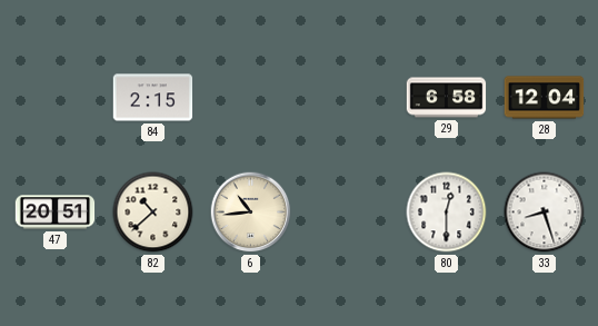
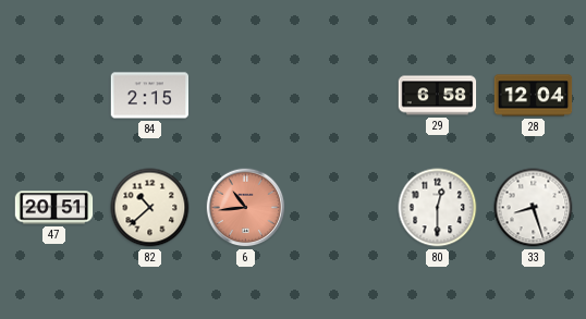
6 dial: cream -> salmon (246, 208)
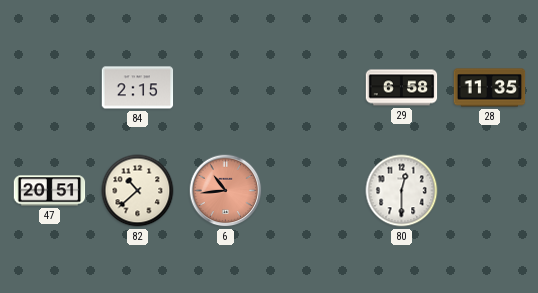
28: 12:04 -> 11:35 (490, 88)
33: 8:27 -> none (534, 208)
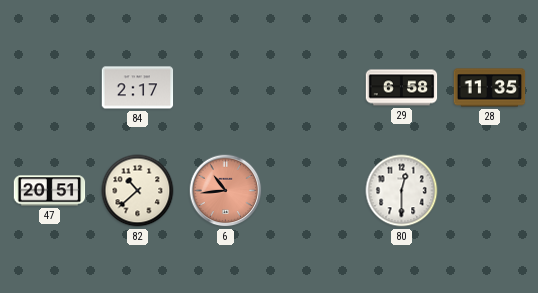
84: 2:15 -> 2:17 (138, 88)
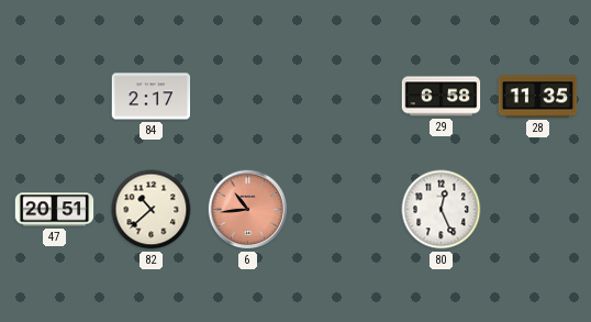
80: 12:30 -> 12:26 (442, 210)
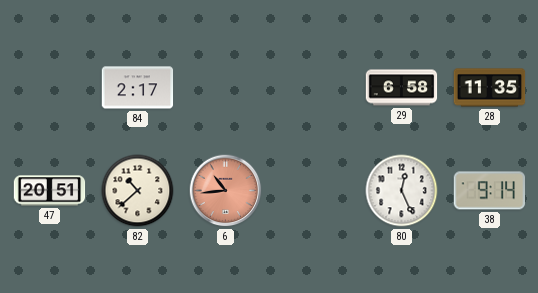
38: none -> 9:14 (490, 191)
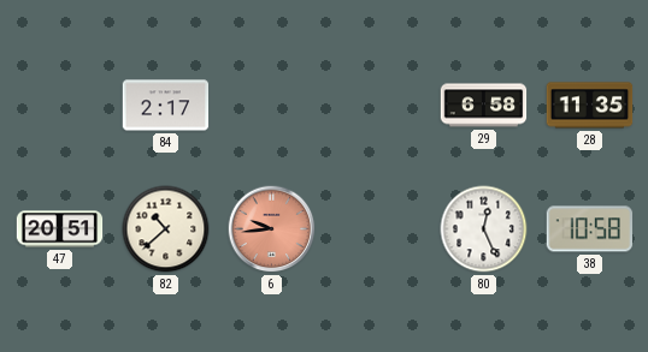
6: 10:44 -> 9:44 (272, 229)
38: 9:14 -> 10:58 (590, 229)
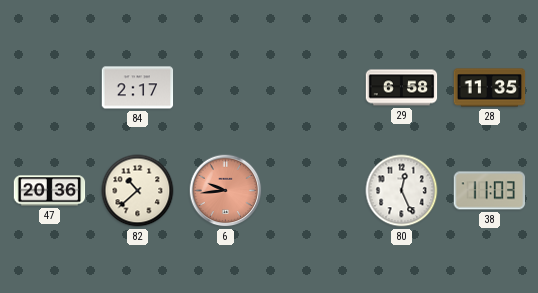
47: 20:51 -> 20:36 (50, 191)
38: 10:58 -> 11:03 (490, 191)
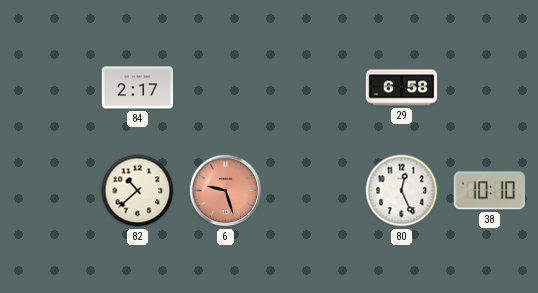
28: 11:35 -> none (490, 88)
47: 20:36 -> none (50, 191)
6: 9:44 -> 9:27 (226, 191)
38: 11:03 -> 10:10 (490, 191)
